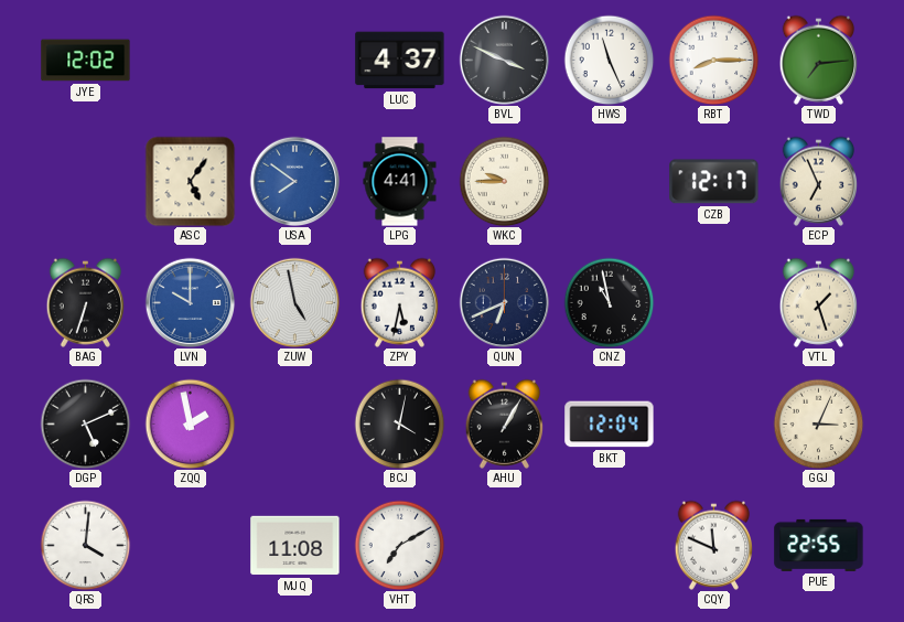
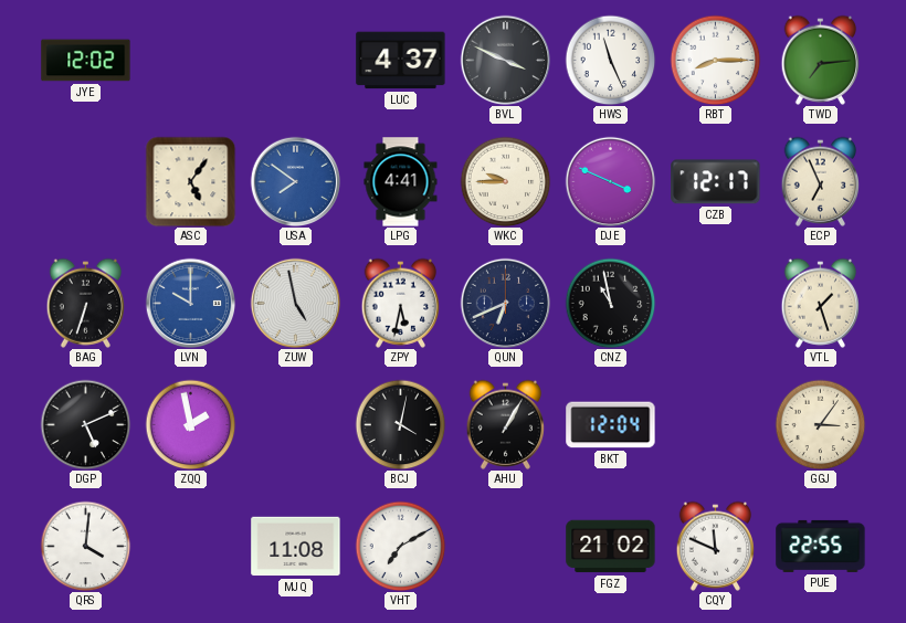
DJE: none -> 3:49 (610, 181)
GGJ: 3:04 -> 3:06 (820, 424)
FGZ: none -> 21:02 (611, 547)
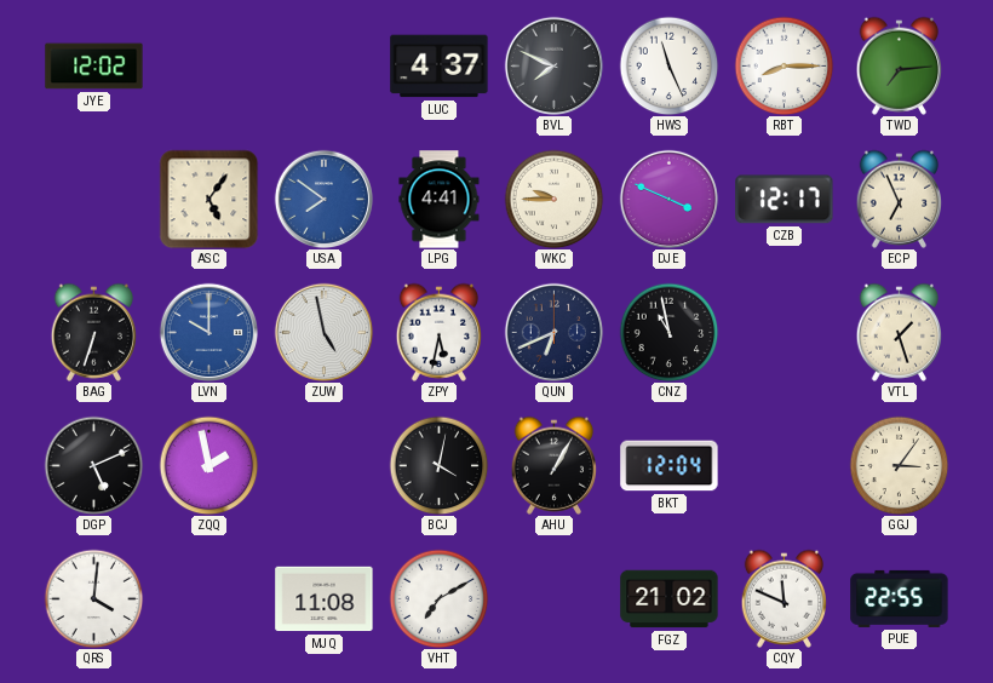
BVL: 3:49 -> 7:49 (553, 65)
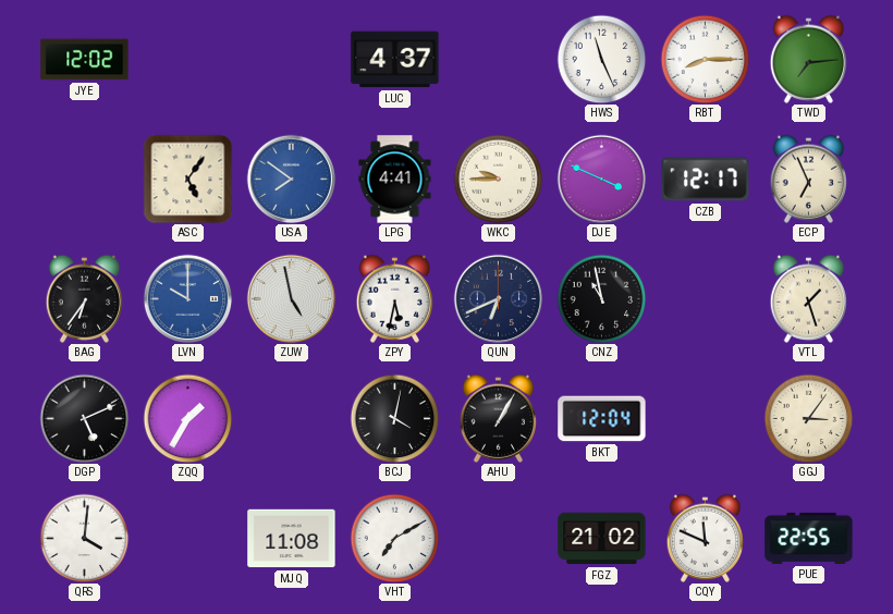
BVL: 7:49 -> none (553, 65)
BAG: 6:33 -> 6:36 (84, 298)
ZQQ: 1:58 -> 1:35 (187, 418)
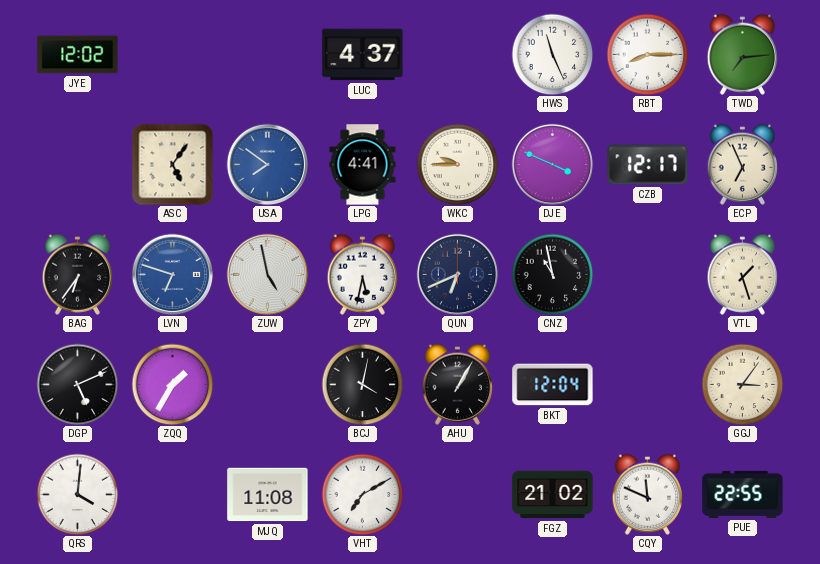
LVN: 10:00 -> 6:48 (172, 274)
